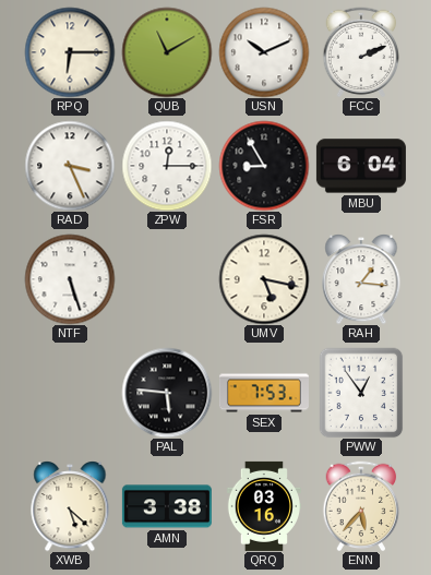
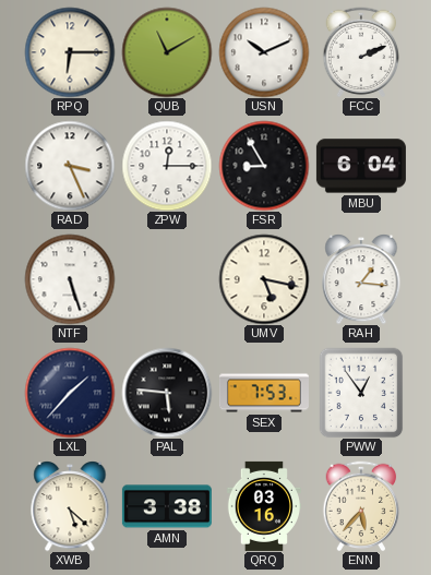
LXL: none -> 1:37 (70, 393)
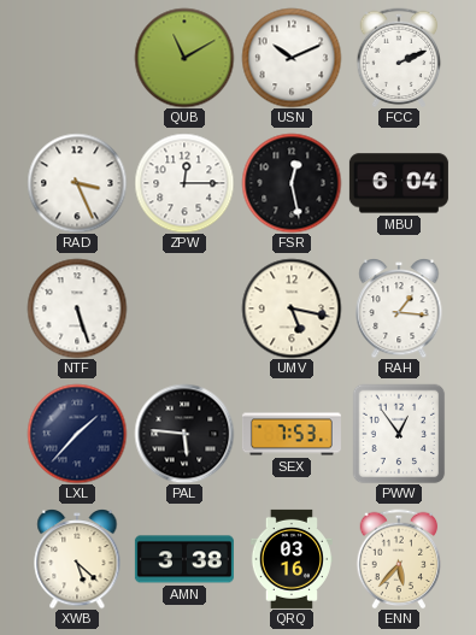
RPQ: 6:15 -> none (70, 52)
FSR: 8:55 -> 12:28 (292, 183)
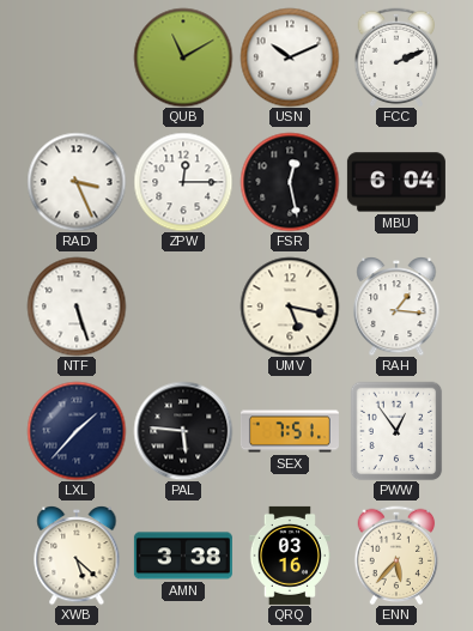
SEX: 7:53 -> 7:51 (290, 431)
